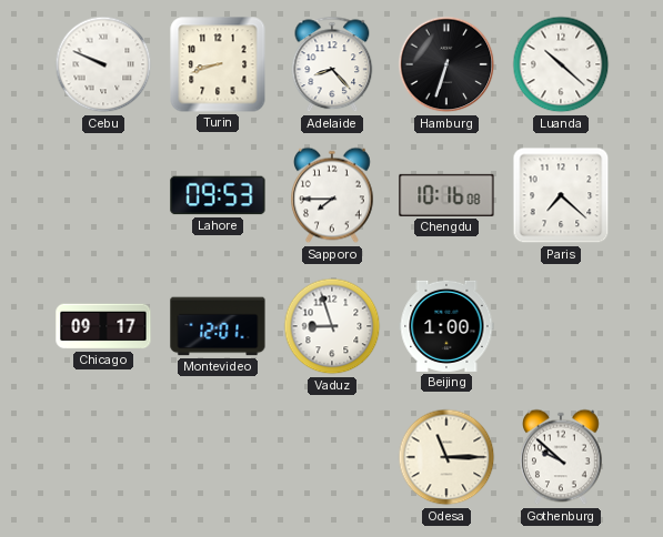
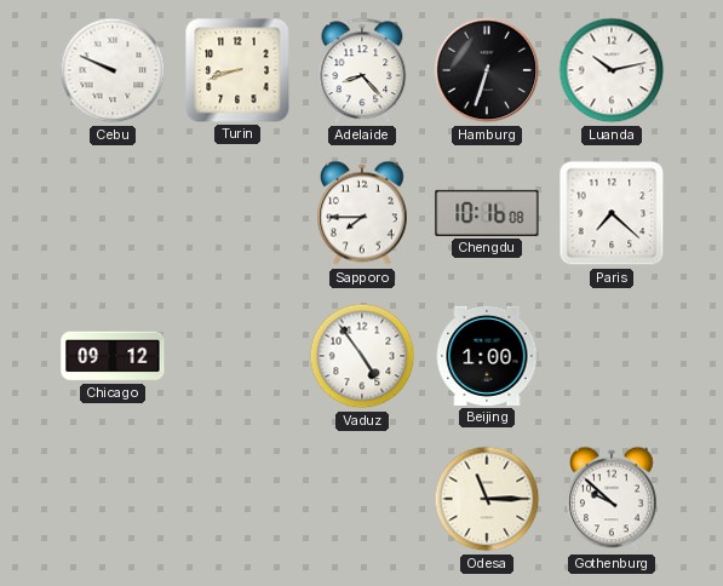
Luanda: 10:22 -> 10:13 (612, 70)
Lahore: 09:53 -> none (218, 195)
Chicago: 09:17 -> 09:12 (113, 356)
Montevideo: 12:01 -> none (218, 326)
Vaduz: 8:57 -> 4:54 (362, 356)
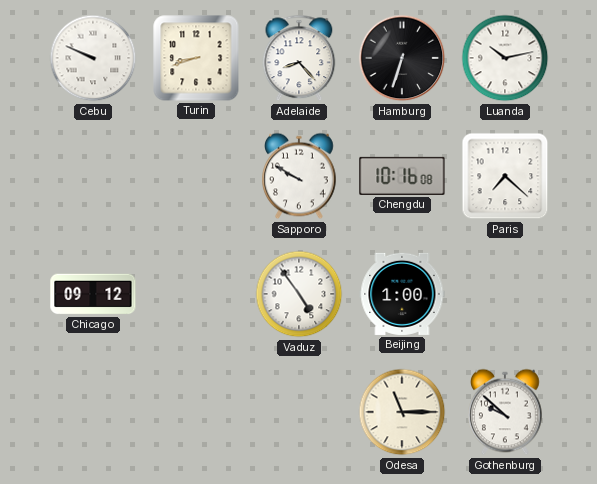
Sapporo: 7:45 -> 9:50 (300, 176)
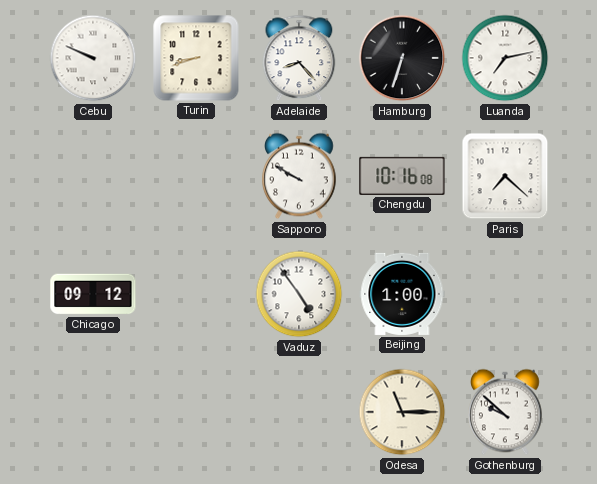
Luanda: 10:13 -> 7:13 (505, 58)
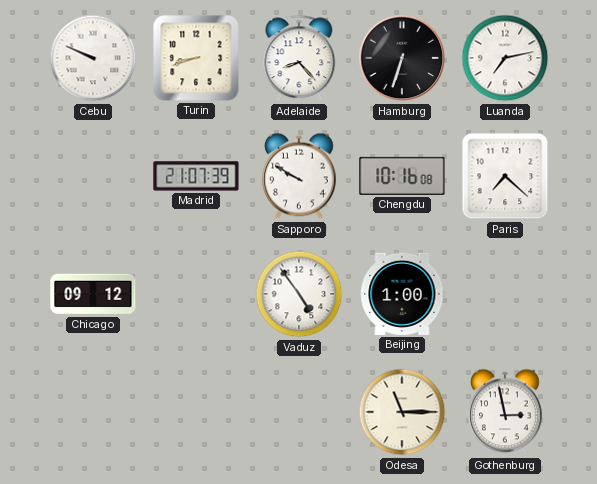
Madrid: none -> 21:07 (196, 176)
Gothenburg: 9:52 -> 2:58 (506, 412)
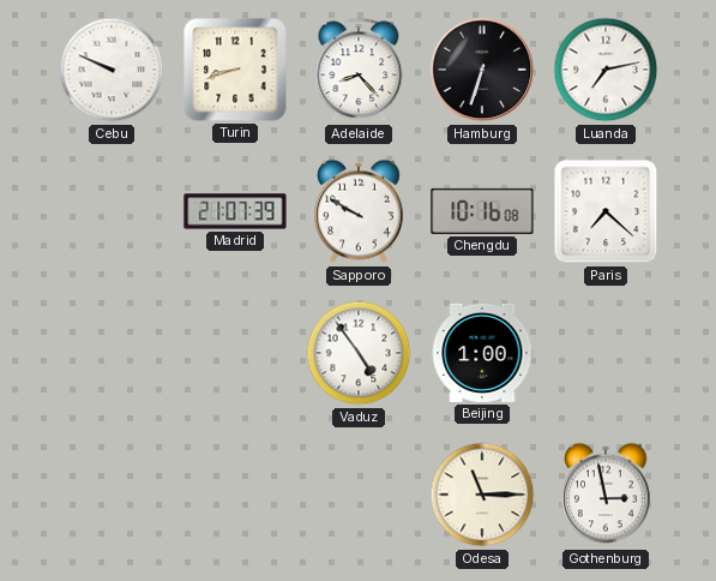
Chicago: 09:12 -> none (93, 294)
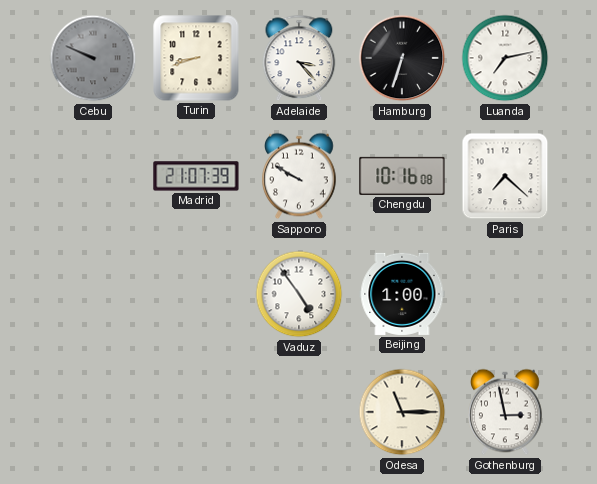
Cebu dial: white -> grey (93, 58)
Adelaide: 8:23 -> 3:23 (299, 58)
